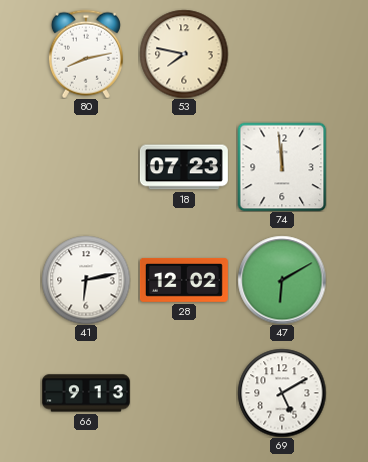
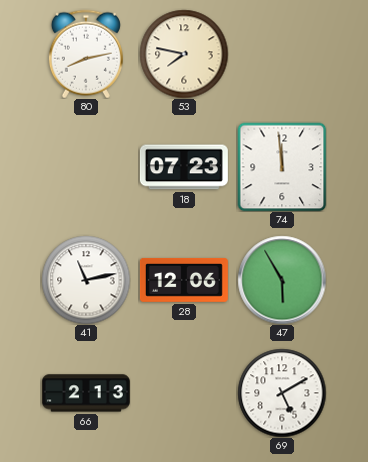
41: 6:13 -> 11:13 (86, 280)
28: 12:02 -> 12:06 (184, 280)
47: 6:10 -> 5:55 (282, 280)
66: 9:13 -> 2:13 (86, 393)
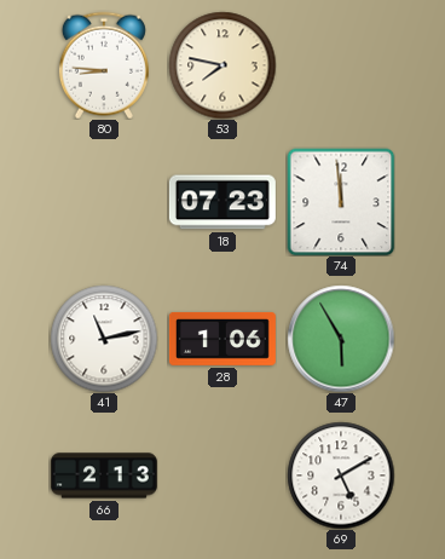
80: 8:13 -> 8:46 (104, 65)
28: 12:06 -> 1:06 (223, 339)
